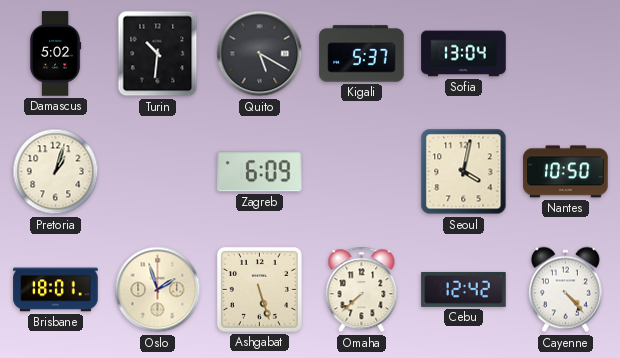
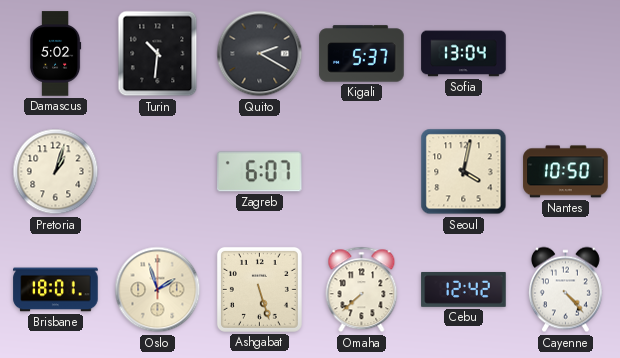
Quito: 5:20 -> 2:20 (260, 54)
Zagreb: 6:09 -> 6:07 (260, 172)
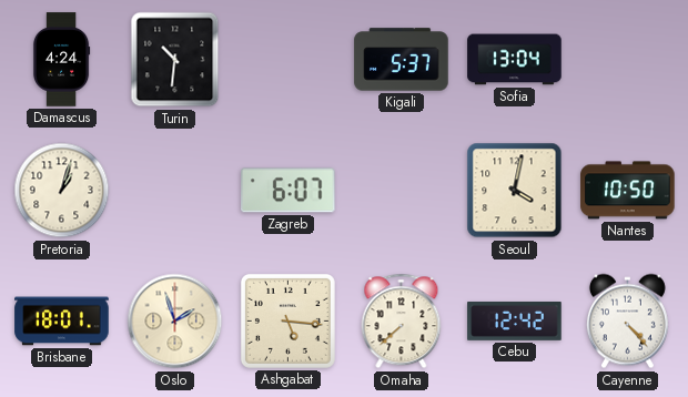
Damascus: 5:02 -> 4:24 (61, 60)
Quito: 2:20 -> none (260, 54)
Ashgabat: 5:27 -> 5:16 (287, 320)
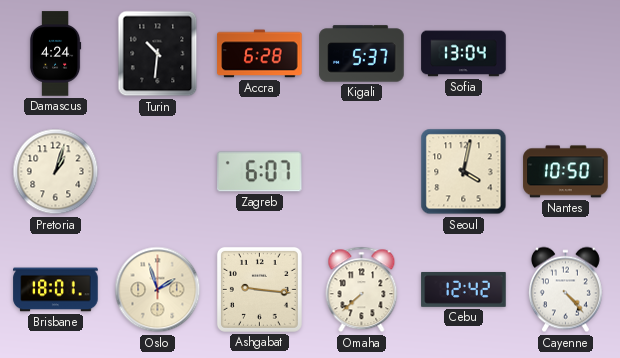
Accra: none -> 6:28 (260, 54)
Ashgabat: 5:16 -> 9:16 (259, 289)
